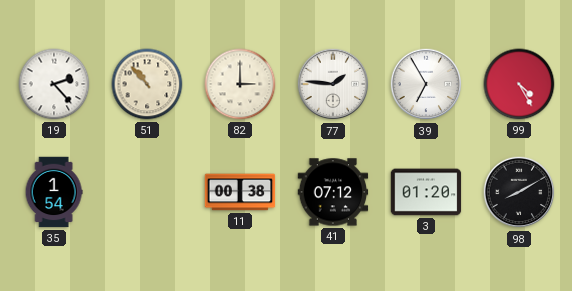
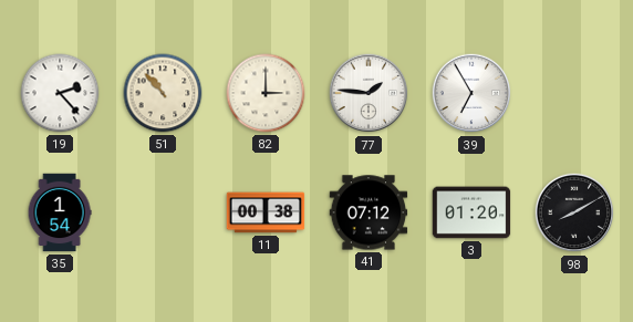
99: 4:25 -> none (519, 84)
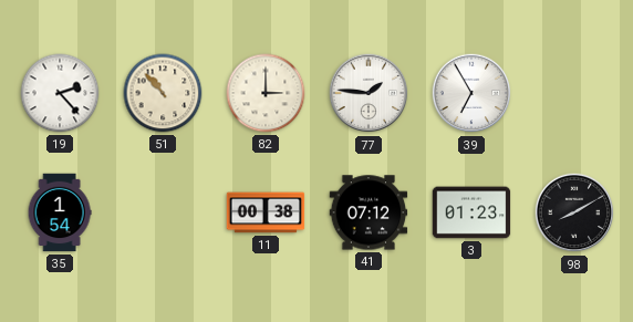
3: 01:20 -> 01:23 (471, 212)
